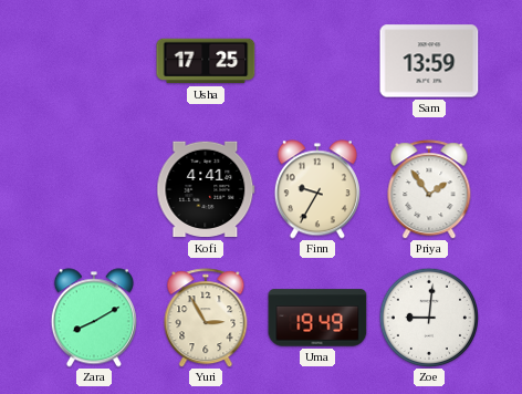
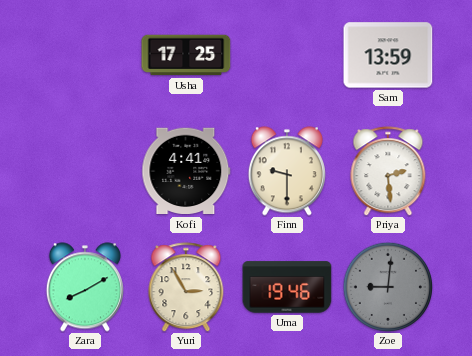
Finn: 9:35 -> 9:30 (287, 171)
Priya: 1:54 -> 2:29 (388, 171)
Uma: 19:49 -> 19:46 (287, 287)
Zoe dial: white -> grey (387, 286)
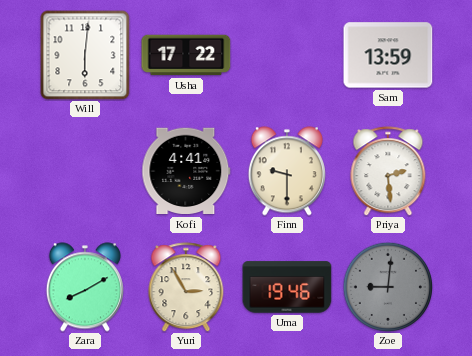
Will: none -> 6:01 (85, 55)
Usha: 17:25 -> 17:22 (186, 55)
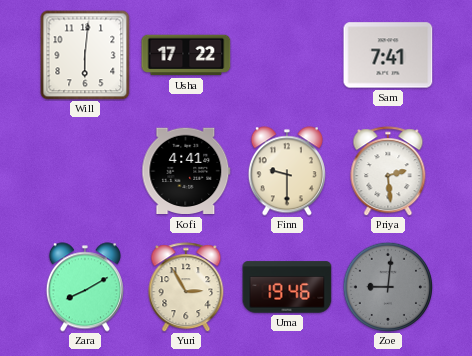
Sam: 13:59 -> 7:41 (388, 55)
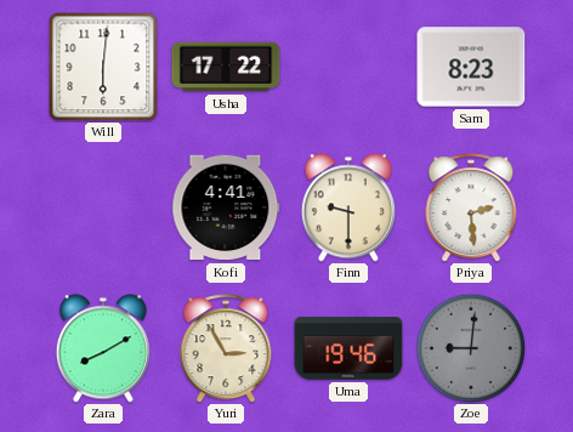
Sam: 7:41 -> 8:23 (471, 67)
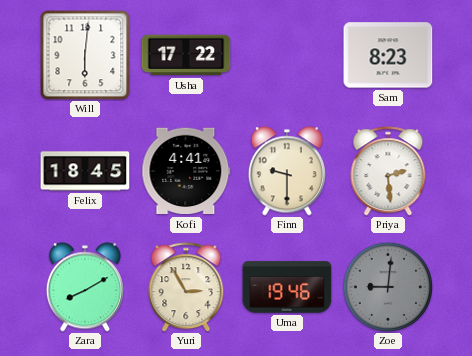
Felix: none -> 18:45 (85, 171)
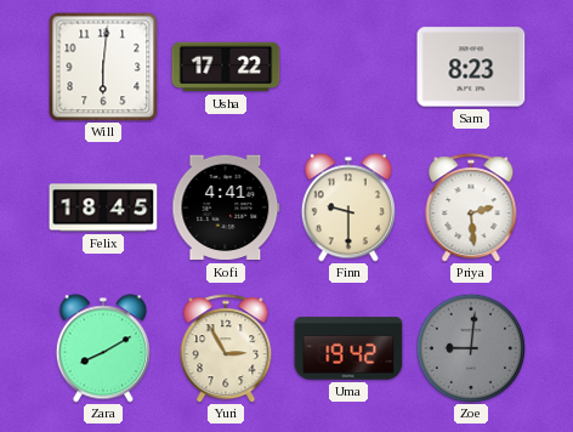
Uma: 19:46 -> 19:42 (348, 348)
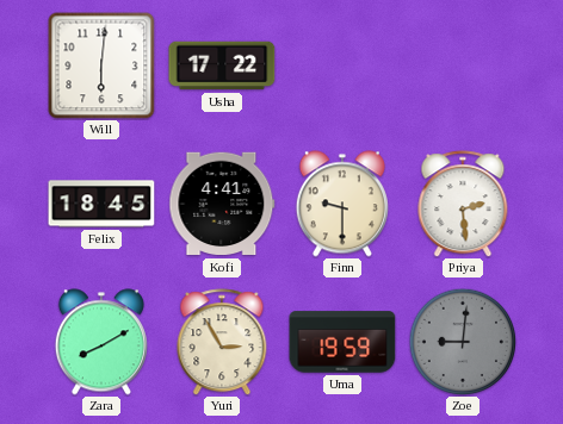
Sam: 8:23 -> none (471, 67)
Uma: 19:42 -> 19:59 (342, 342)
